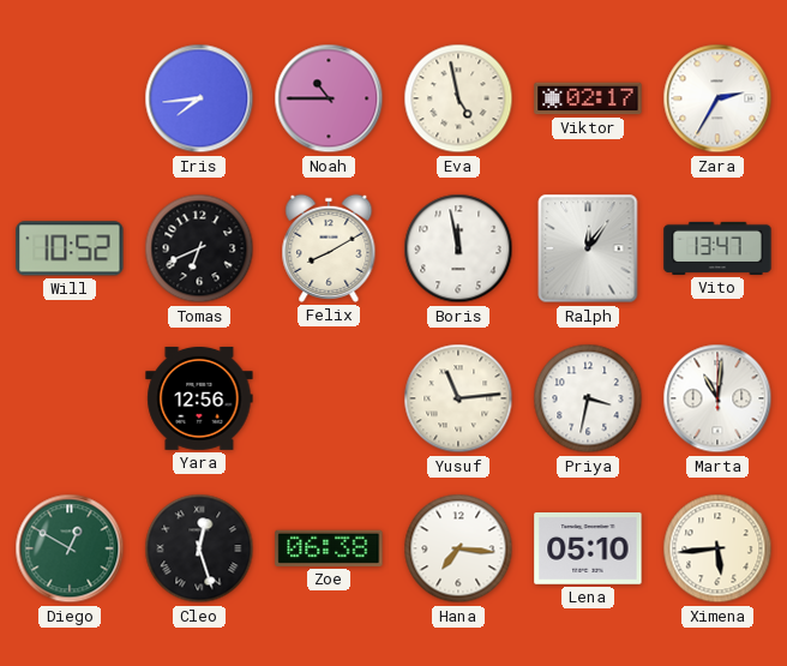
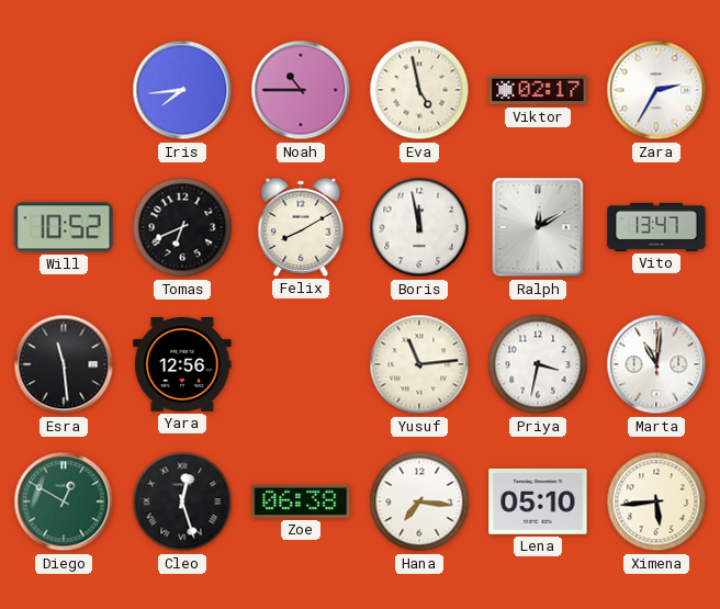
Ralph: 12:06 -> 12:10 (538, 227)
Esra: none -> 11:29 (64, 364)
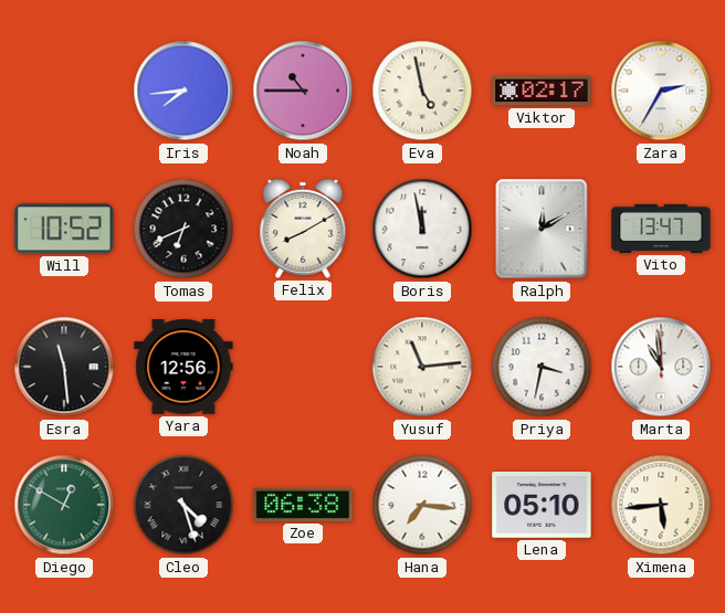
Marta: 11:01 -> 10:59 (661, 367)
Cleo: 12:27 -> 4:27 (183, 505)
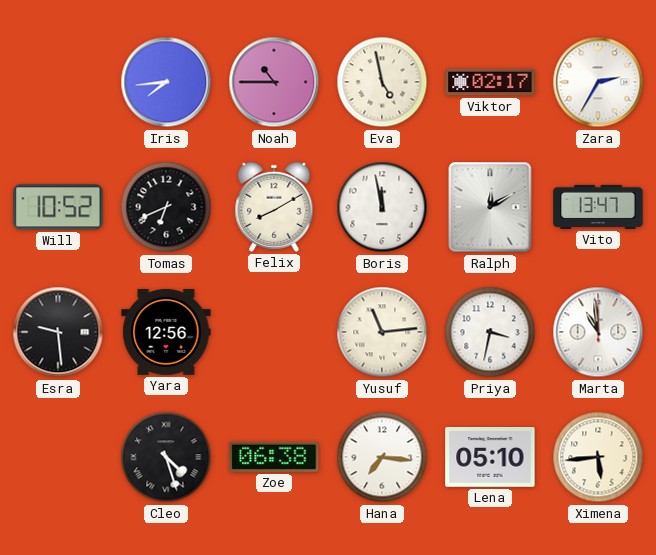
Esra: 11:29 -> 9:29 (58, 332)
Diego: 12:50 -> none (64, 505)
